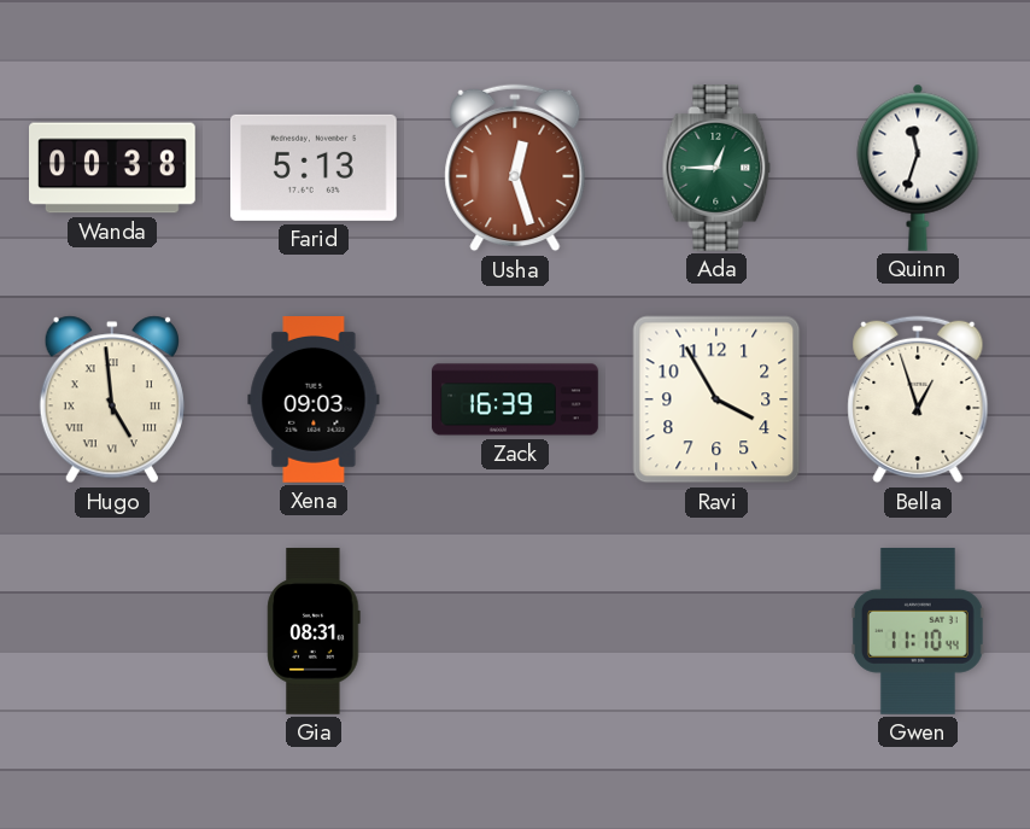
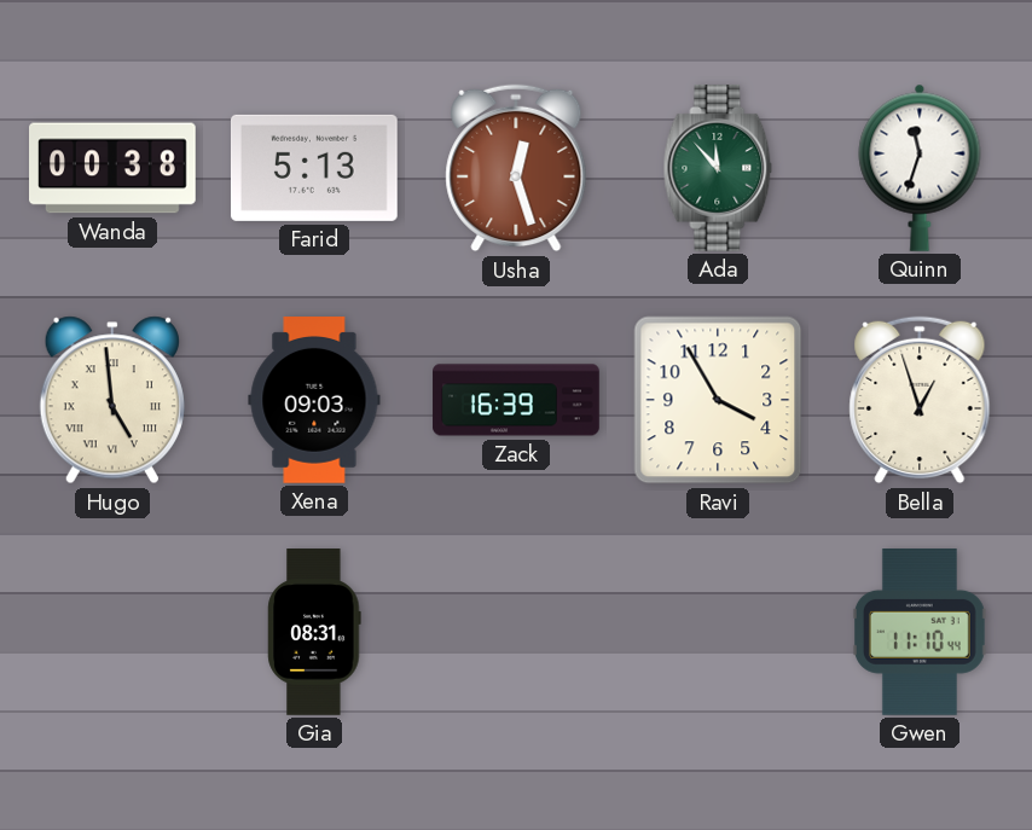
Ada: 12:45 -> 11:53 (718, 169)
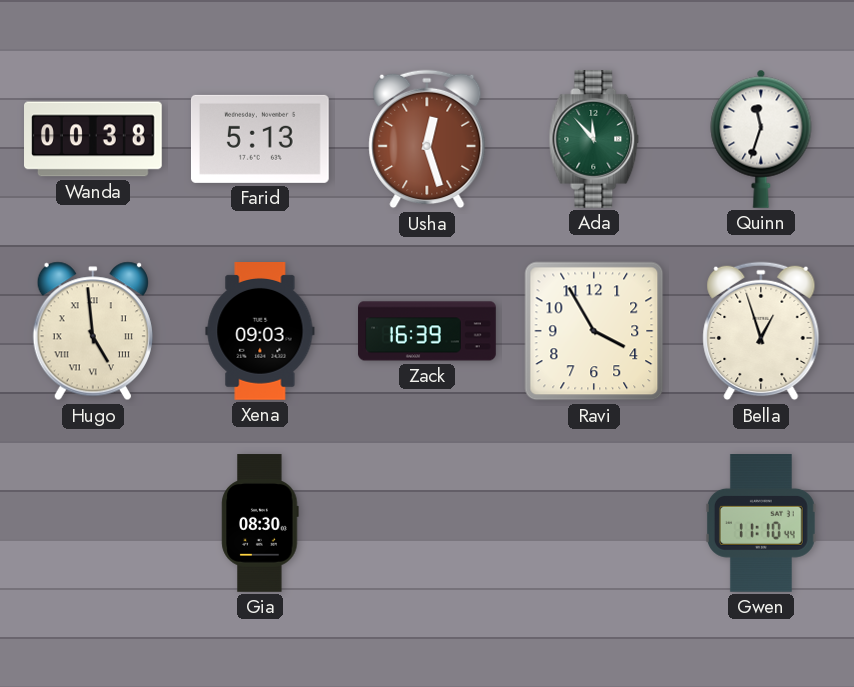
Gia: 08:31 -> 08:30 (260, 523)
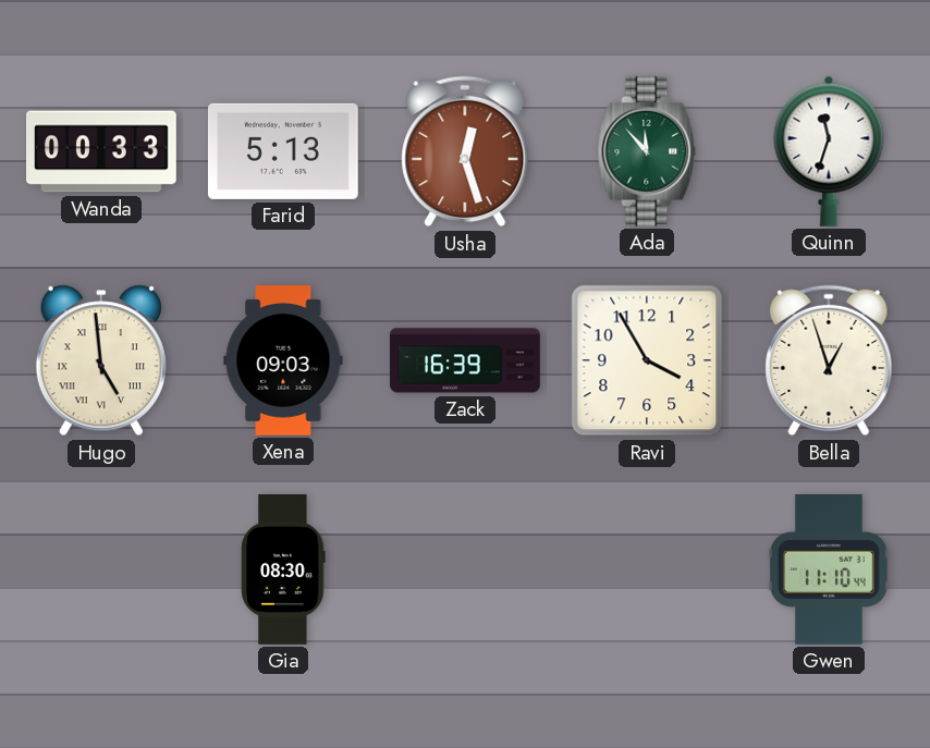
Wanda: 00:38 -> 00:33 (102, 151)
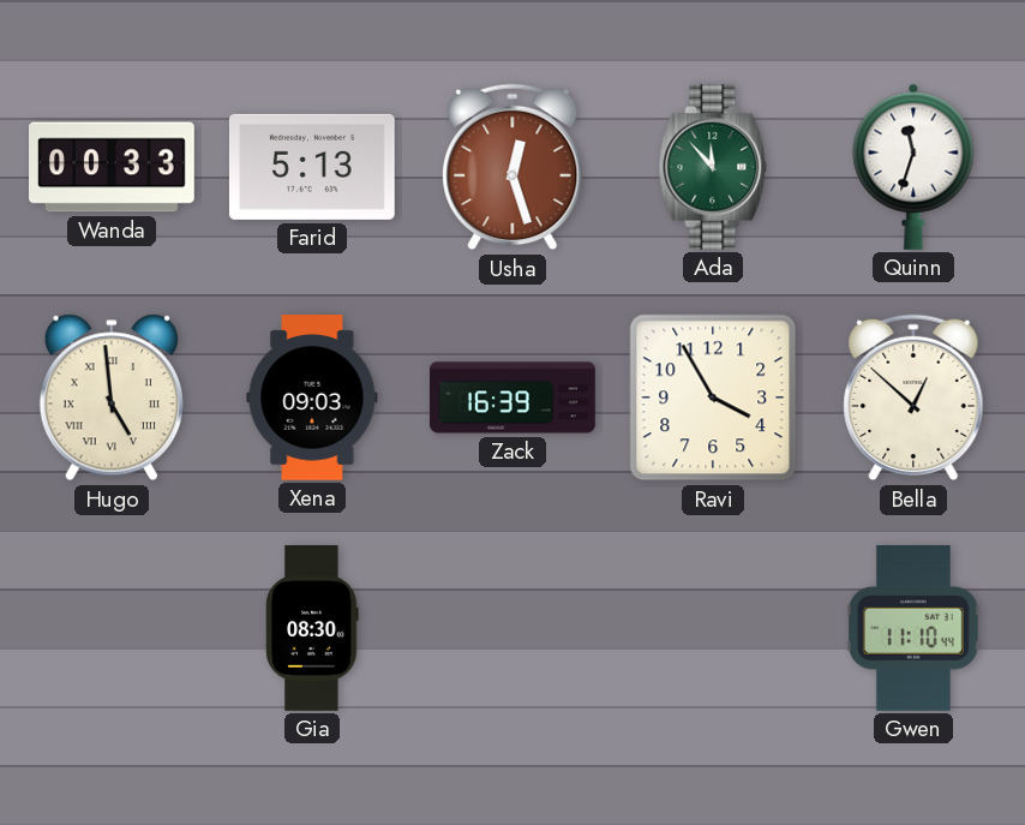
Bella: 12:57 -> 12:52 (913, 397)
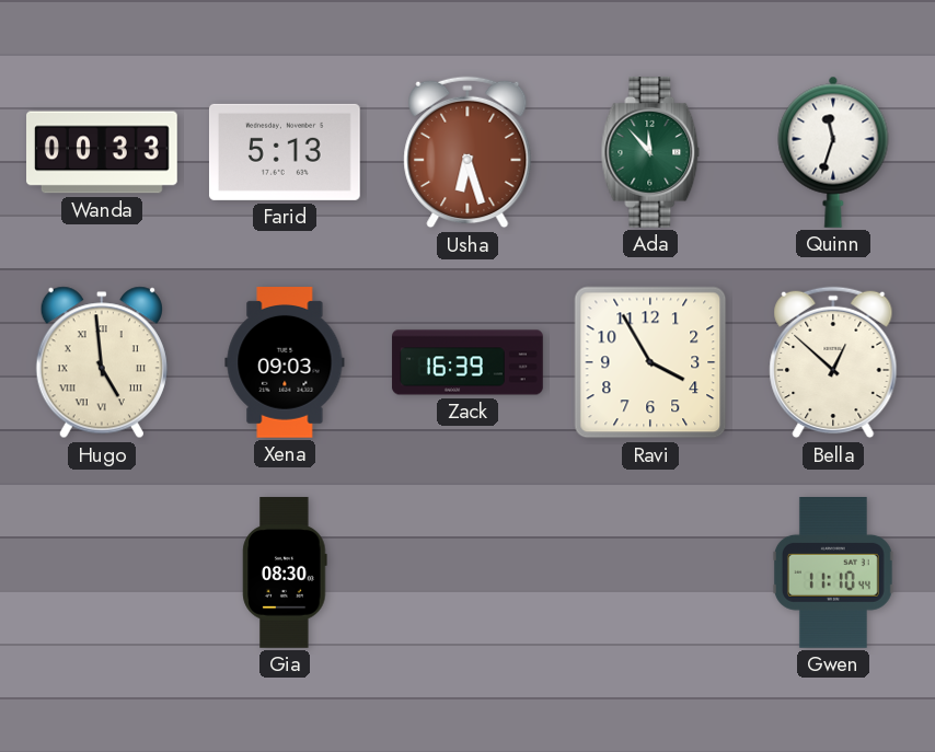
Usha: 12:27 -> 6:27 (467, 152)
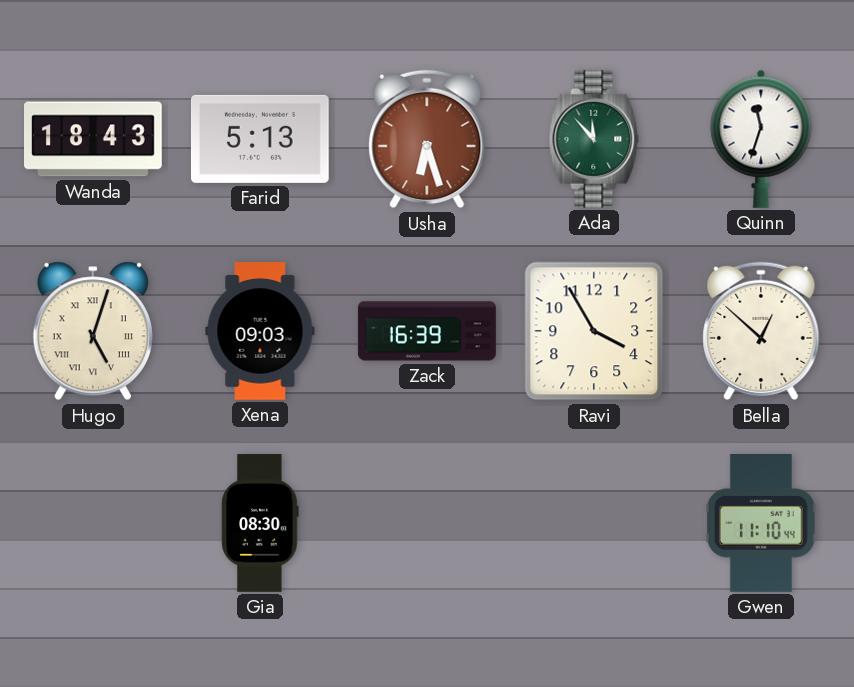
Wanda: 00:33 -> 18:43 (94, 139)
Hugo: 4:59 -> 5:03 (93, 331)
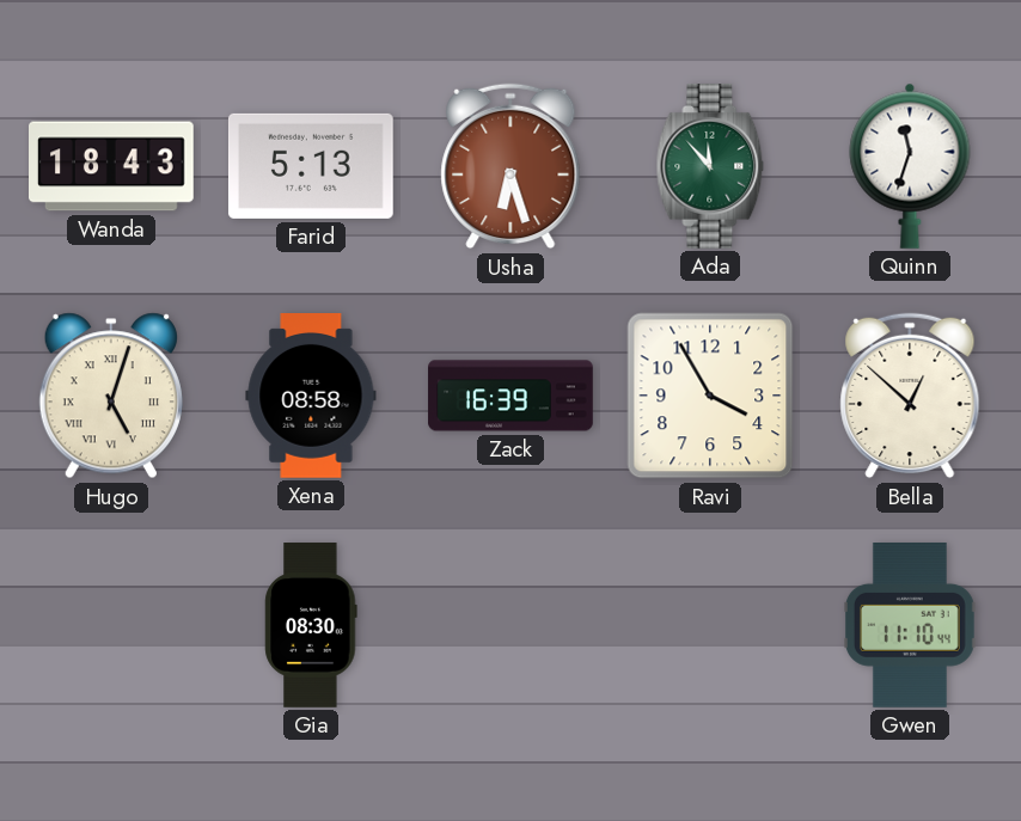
Xena: 09:03 -> 08:58 (311, 397)
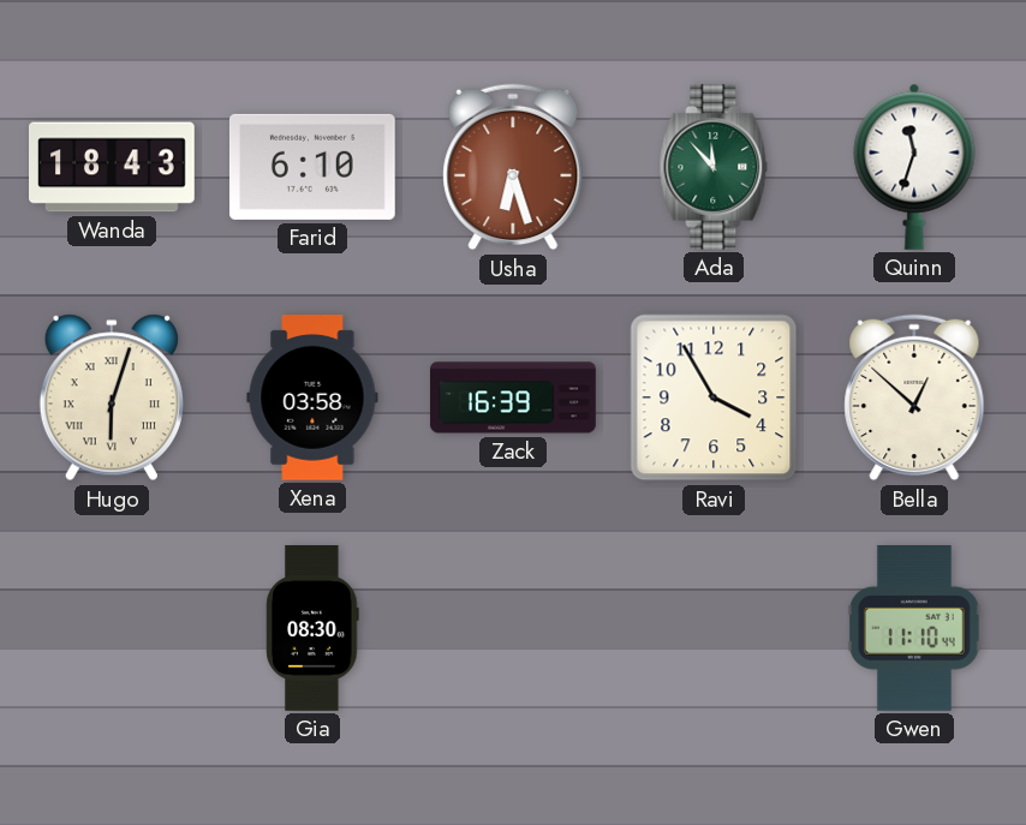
Farid: 5:13 -> 6:10 (312, 167)
Hugo: 5:03 -> 6:03 (112, 397)
Xena: 08:58 -> 03:58 (312, 399)
